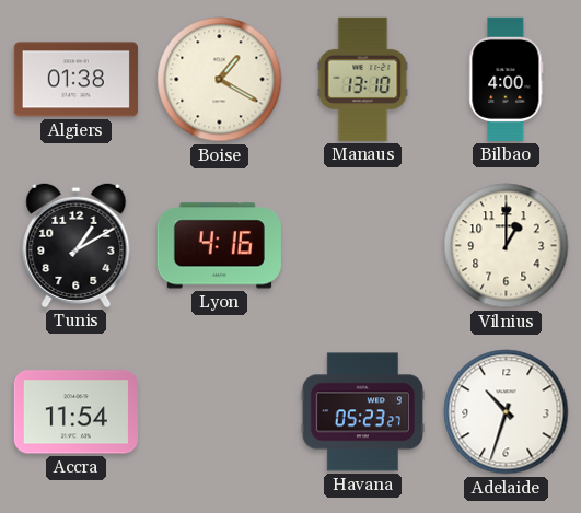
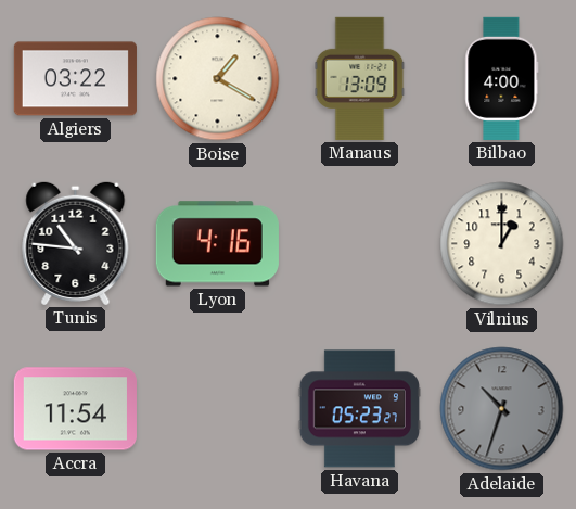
Algiers: 01:38 -> 03:22 (75, 79)
Manaus: 13:10 -> 13:09 (360, 78)
Tunis: 1:10 -> 10:46 (76, 243)
Adelaide dial: white -> grey (502, 409)
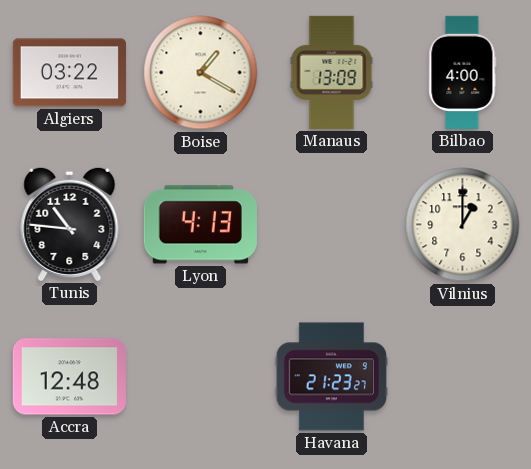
Lyon: 4:16 -> 4:13 (200, 225)
Accra: 11:54 -> 12:48 (69, 377)
Havana: 05:23 -> 21:23 (331, 377)
Adelaide: 10:33 -> none (502, 409)
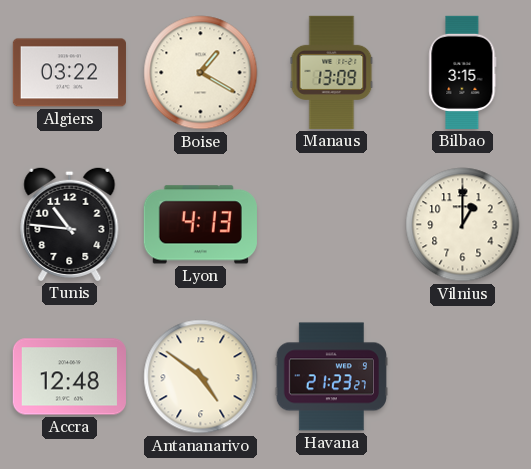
Bilbao: 4:00 -> 3:15 (463, 72)
Antananarivo: none -> 4:51 (201, 377)
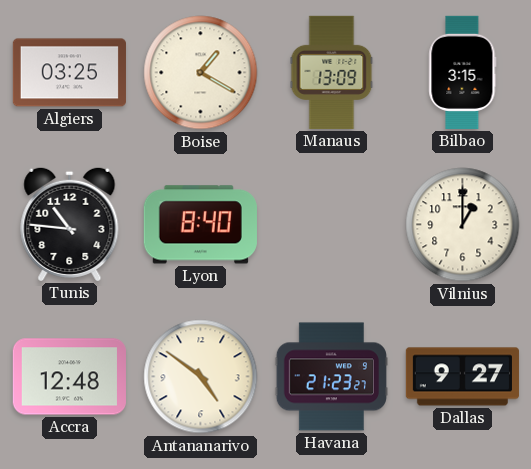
Algiers: 03:22 -> 03:25 (69, 73)
Lyon: 4:13 -> 8:40 (200, 225)
Dallas: none -> 9:27 (462, 377)
